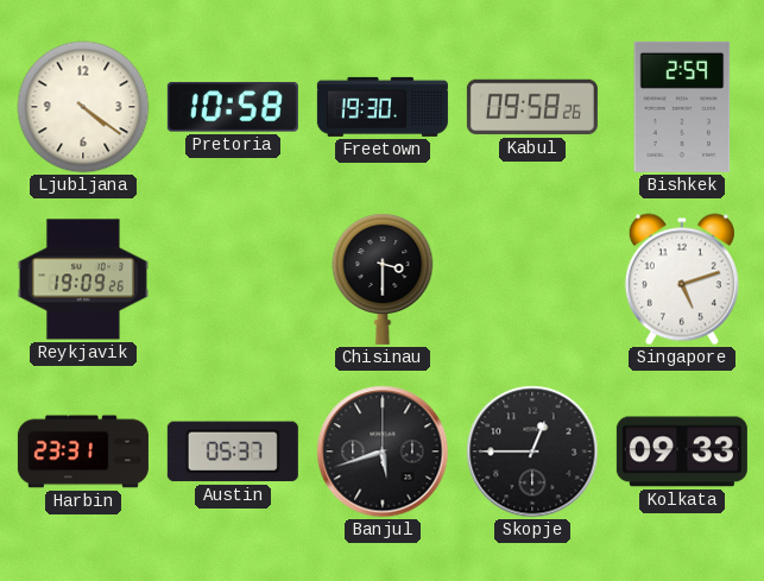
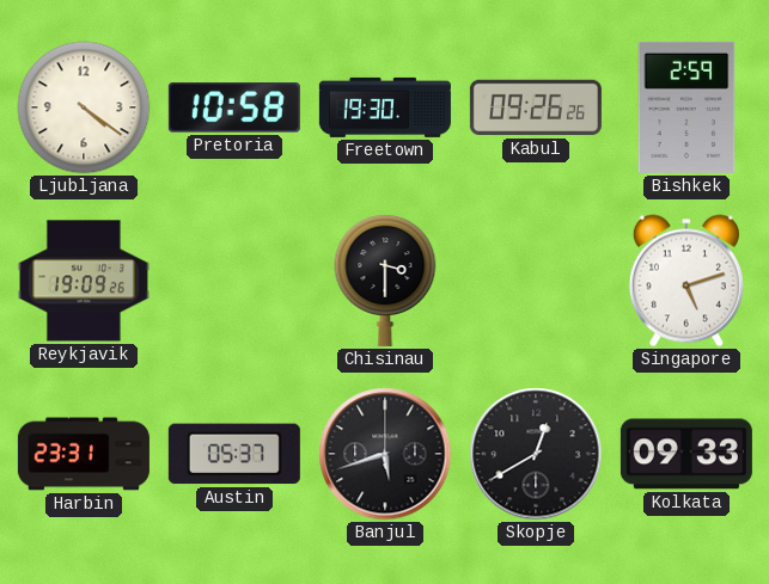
Kabul: 09:58 -> 09:26 (536, 107)
Skopje: 12:45 -> 12:40 (536, 454)
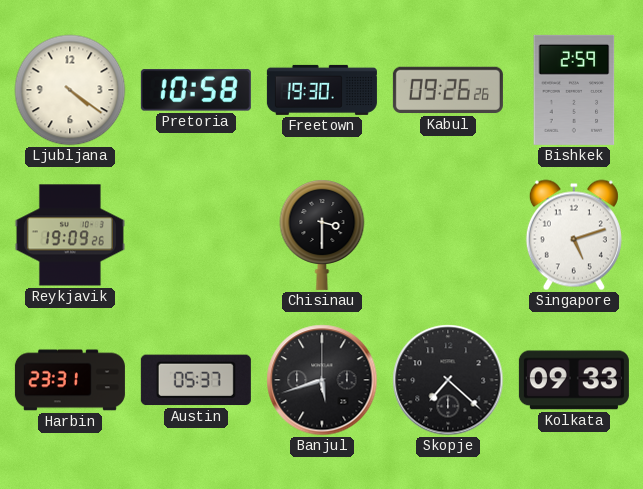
Skopje: 12:40 -> 7:22 (448, 380)
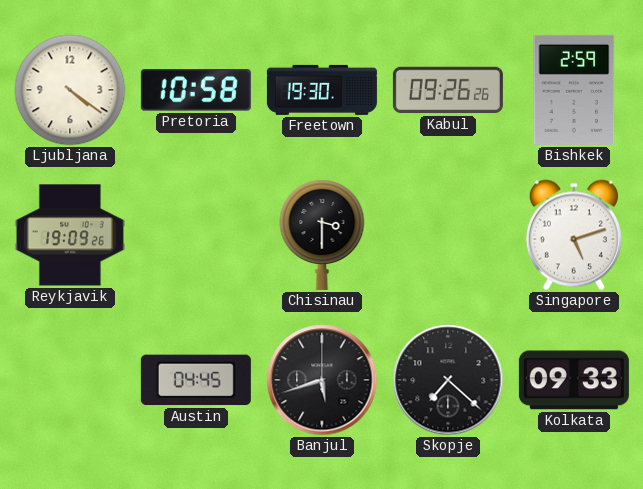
Harbin: 23:31 -> none (70, 380)
Austin: 05:37 -> 04:45 (196, 380)
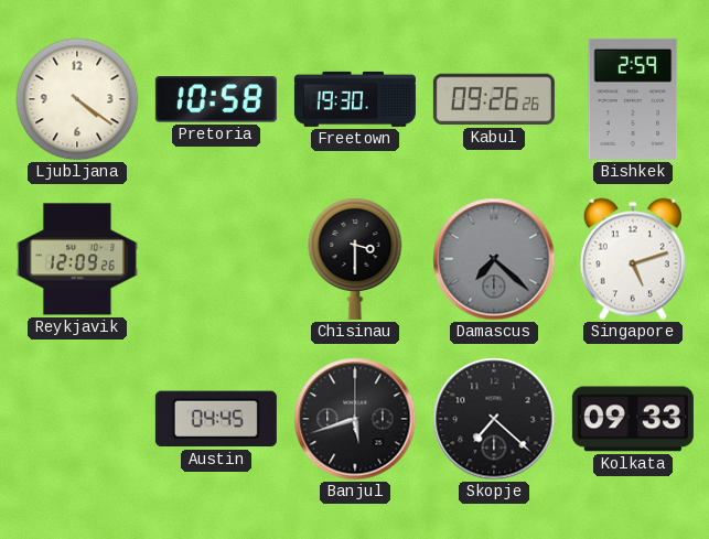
Reykjavik: 19:09 -> 12:09 (77, 259)
Damascus: none -> 7:22 (494, 259)
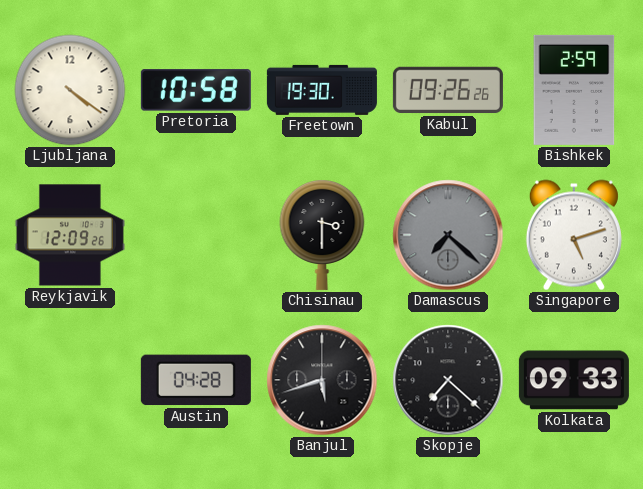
Austin: 04:45 -> 04:28 (196, 380)
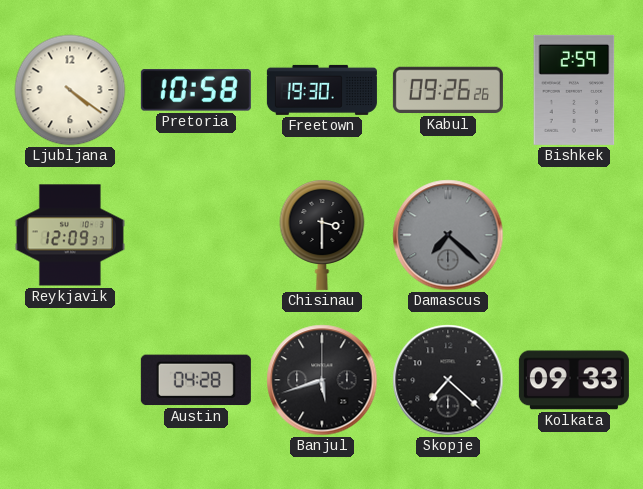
Reykjavik: 12:09:26 -> 12:09:37 (70, 235)
Singapore: 5:12 -> none (574, 235)
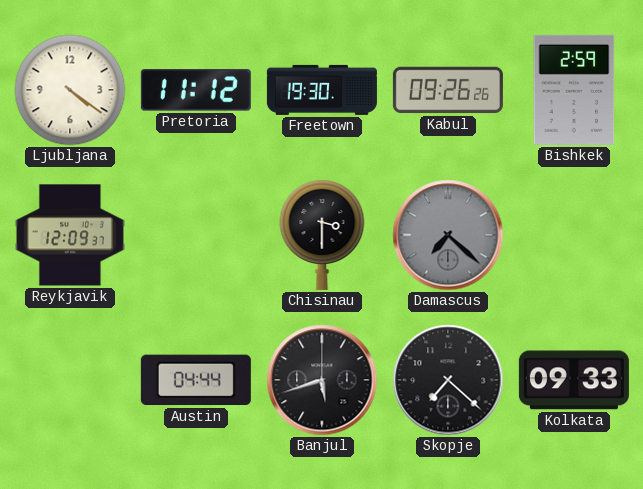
Pretoria: 10:58 -> 11:12 (196, 90)
Austin: 04:28 -> 04:44 (196, 380)
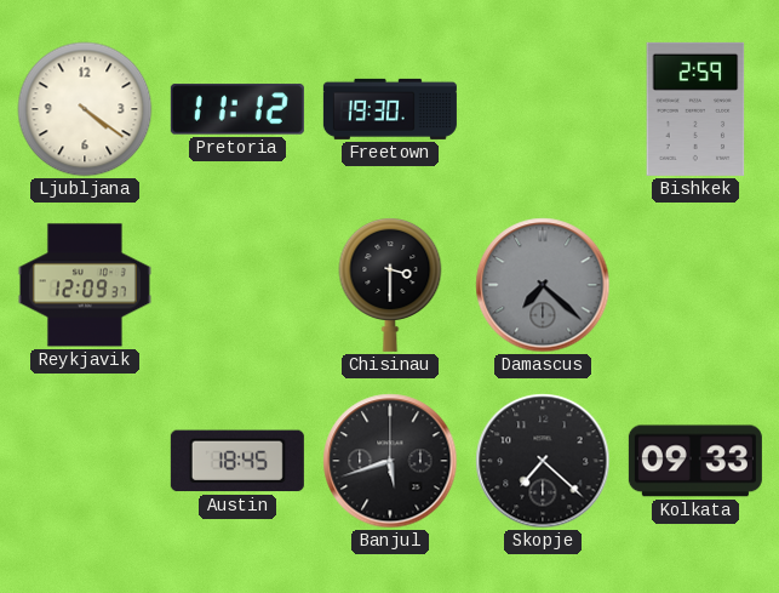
Kabul: 09:26 -> none (448, 90)
Austin: 04:44 -> 18:45 (237, 461)
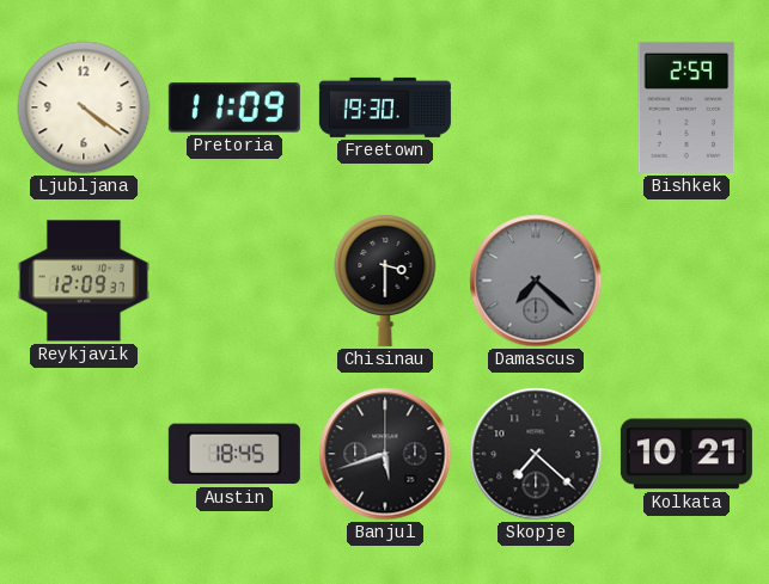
Pretoria: 11:12 -> 11:09 (234, 107)
Kolkata: 09:33 -> 10:21 (686, 454)
